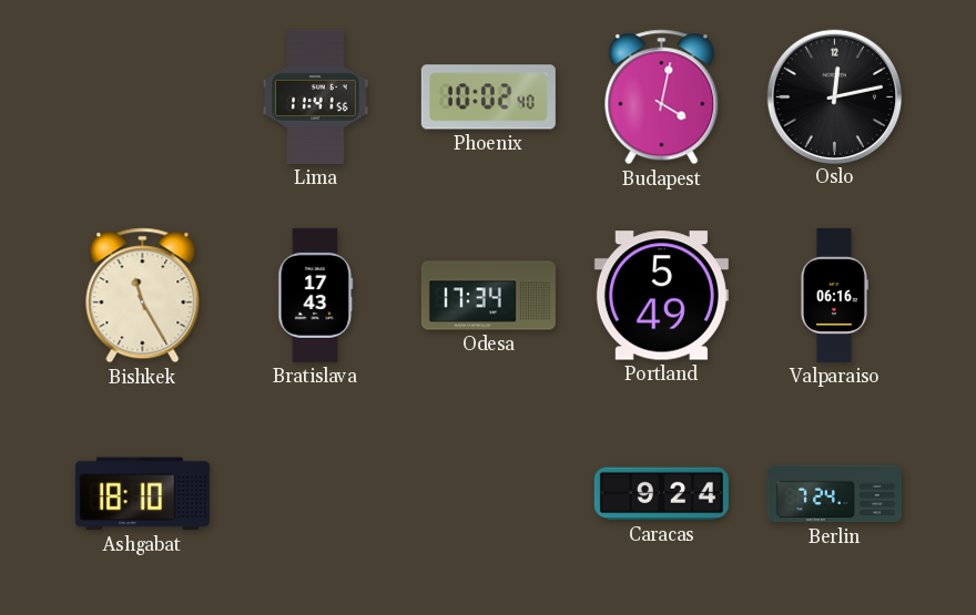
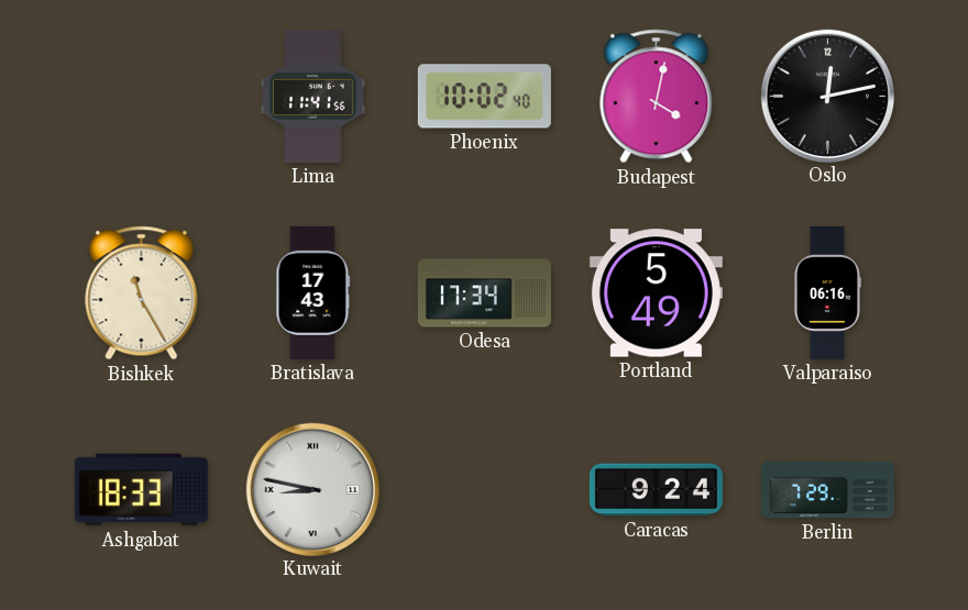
Ashgabat: 18:10 -> 18:33 (141, 490)
Kuwait: none -> 8:47 (312, 489)
Berlin: 7:24 -> 7:29 (827, 490)
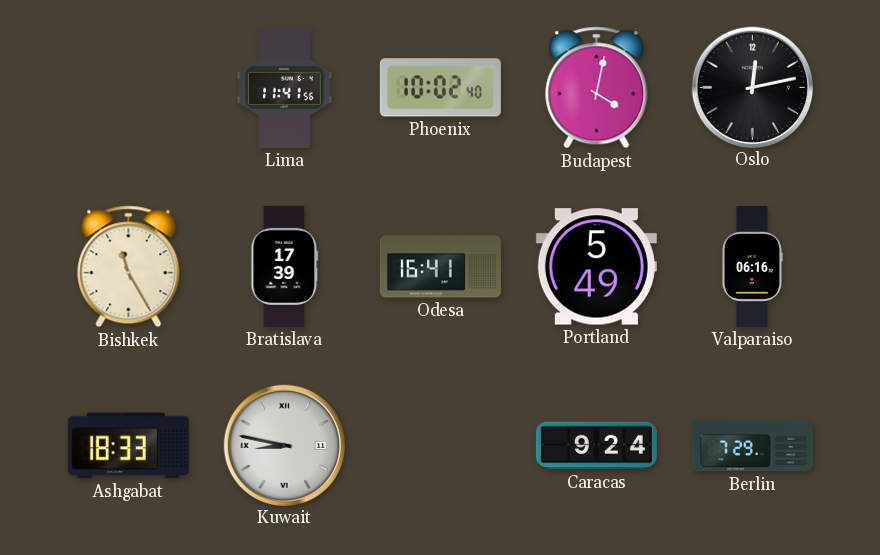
Bratislava: 17:43 -> 17:39 (285, 266)
Odesa: 17:34 -> 16:41 (440, 267)
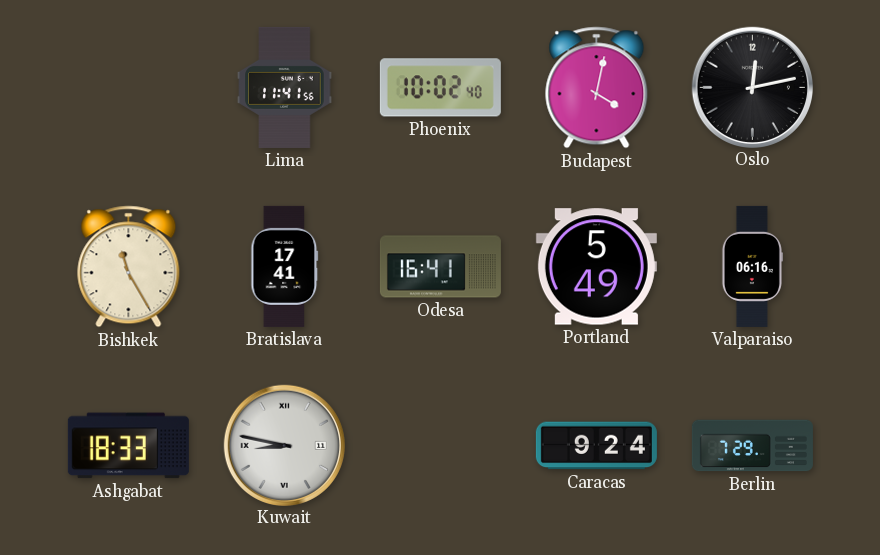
Bratislava: 17:39 -> 17:41 (285, 266)
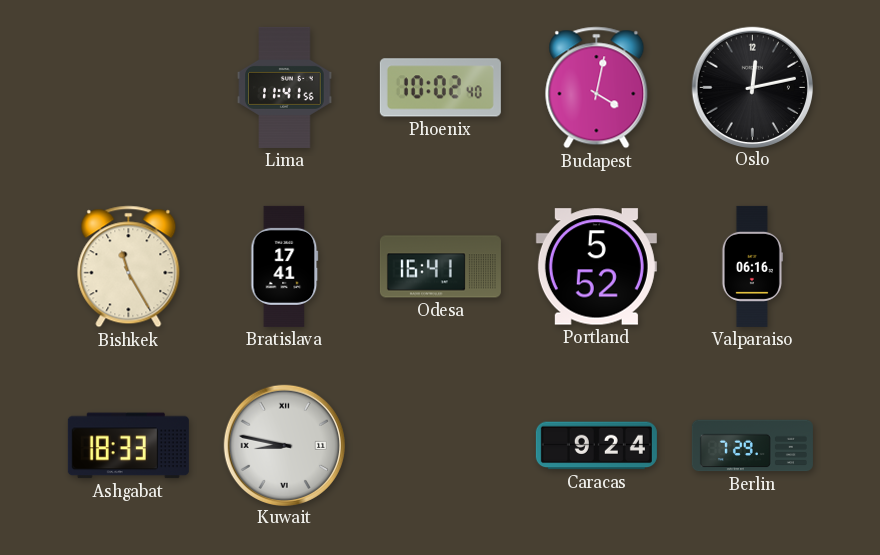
Portland: 5:49 -> 5:52 (596, 267)
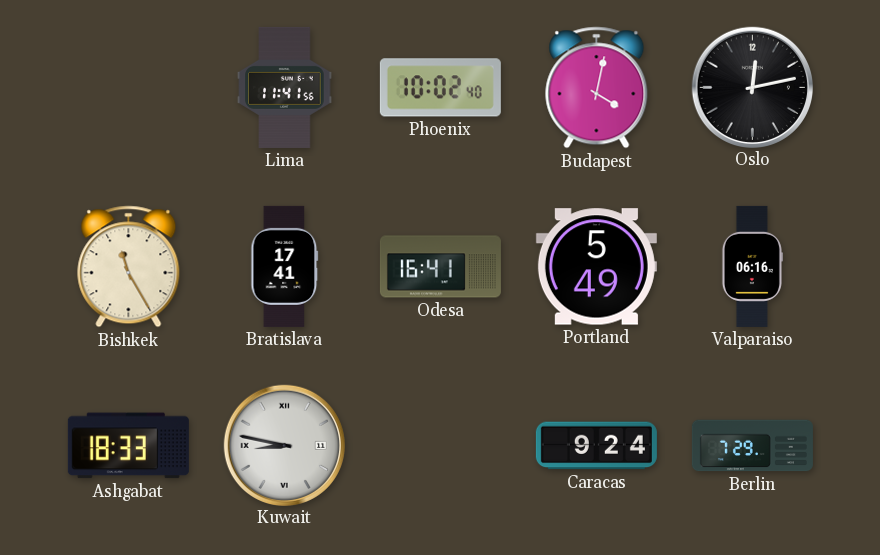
Portland: 5:52 -> 5:49 (596, 267)
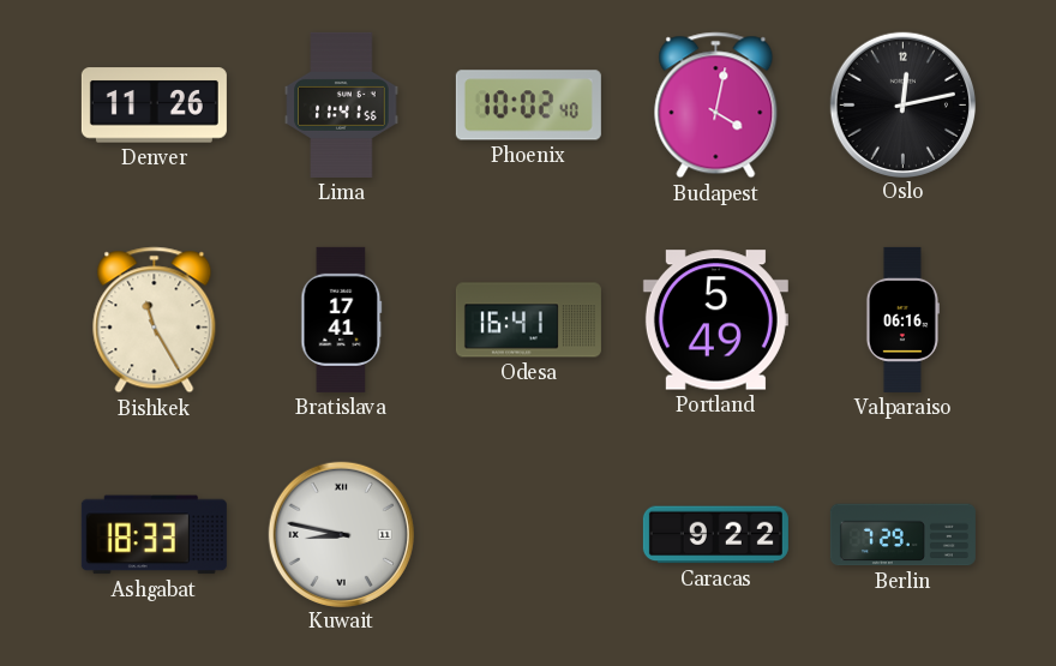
Denver: none -> 11:26 (154, 106)
Caracas: 9:24 -> 9:22 (715, 535)
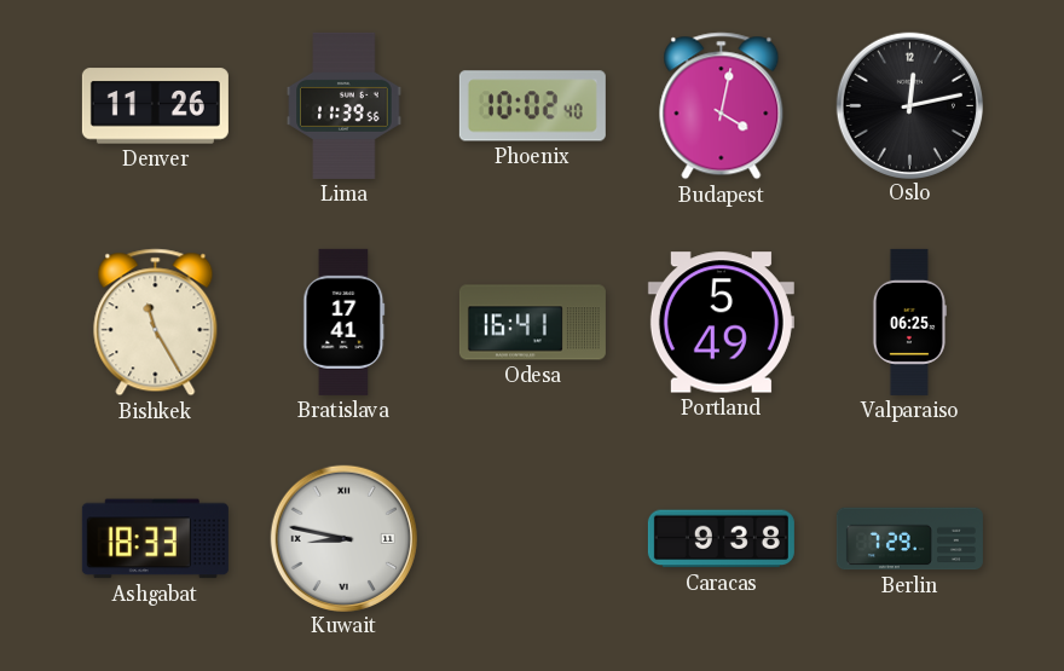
Lima: 11:41 -> 11:39 (345, 105)
Valparaiso: 06:16 -> 06:25 (909, 322)
Caracas: 9:22 -> 9:38 (721, 539)
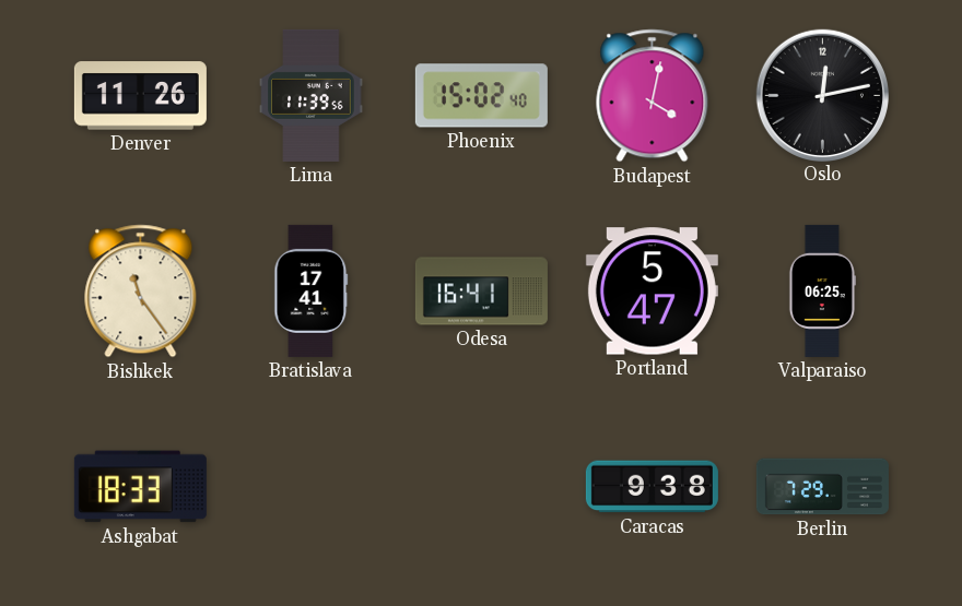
Phoenix: 10:02 -> 15:02 (481, 96)
Bishkek: 11:25 -> 11:24 (141, 292)
Portland: 5:49 -> 5:47 (652, 292)
Kuwait: 8:47 -> none (343, 538)
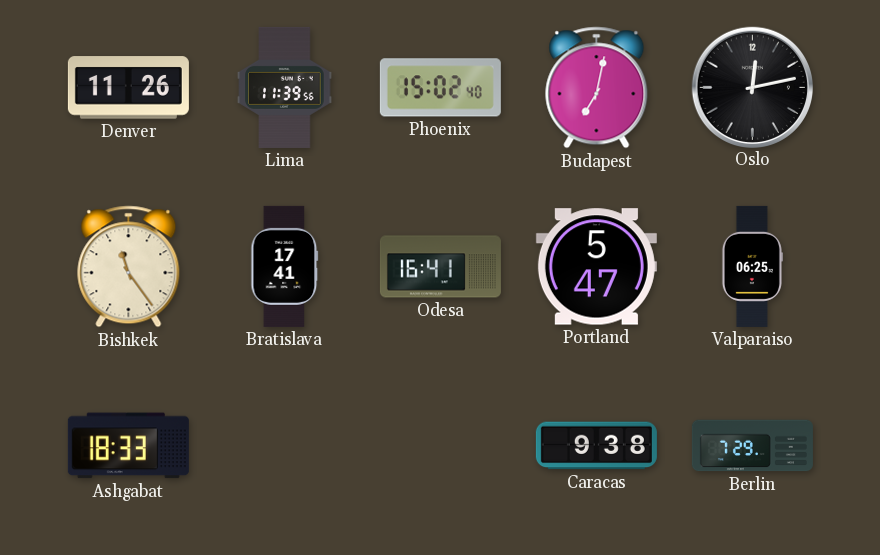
Budapest: 4:02 -> 7:02 (597, 88)
